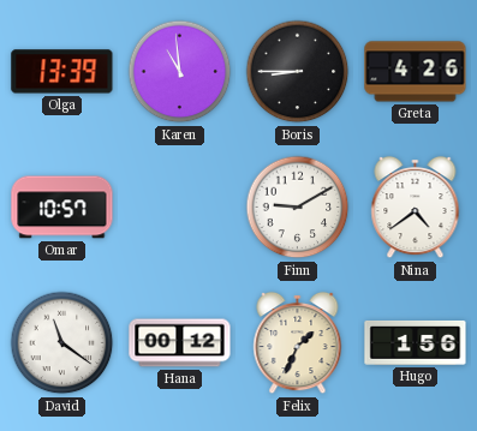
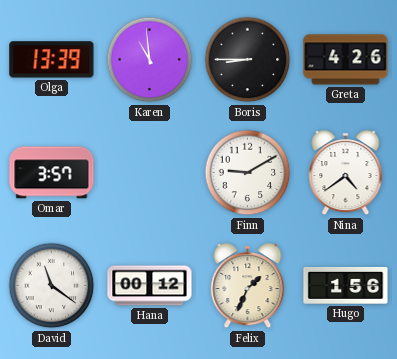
Omar: 10:57 -> 3:57 (52, 173)
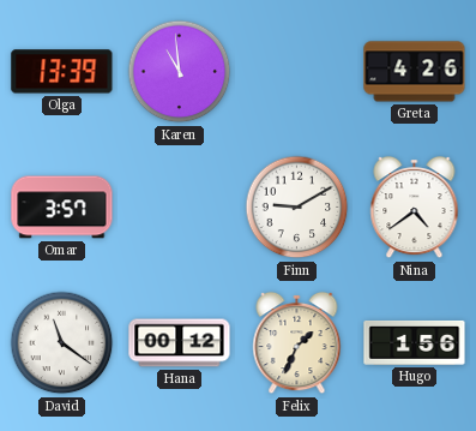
Boris: 8:45 -> none (248, 60)
